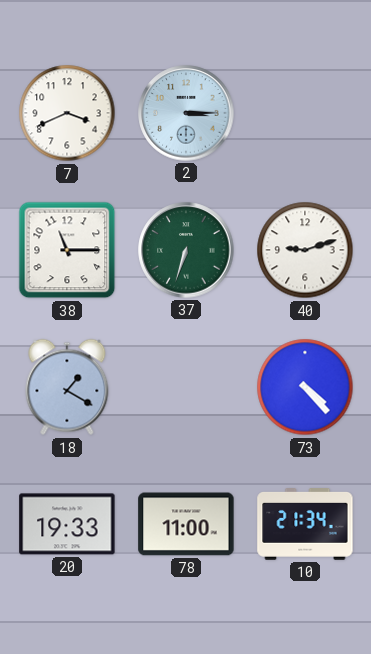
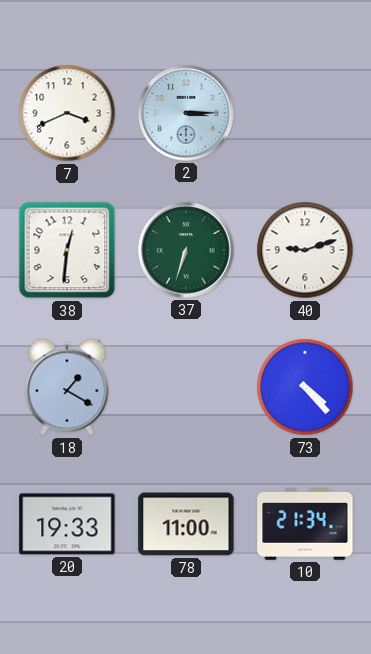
38: 11:15 -> 12:31 (67, 250)
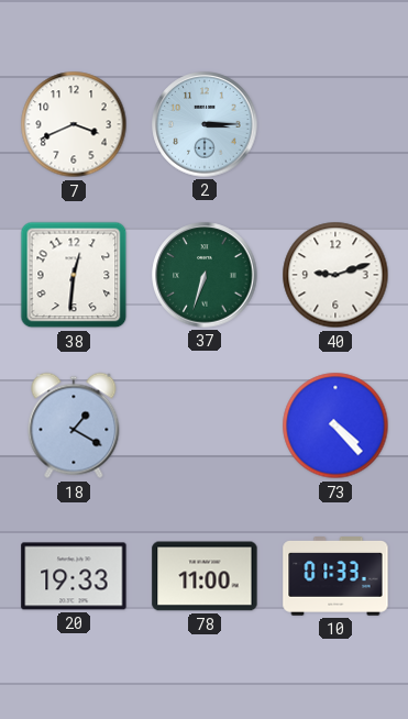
10: 21:34 -> 01:33 (335, 576)
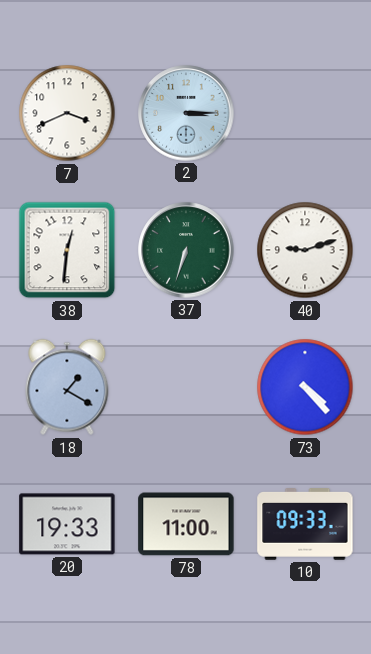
10: 01:33 -> 09:33 (305, 524)
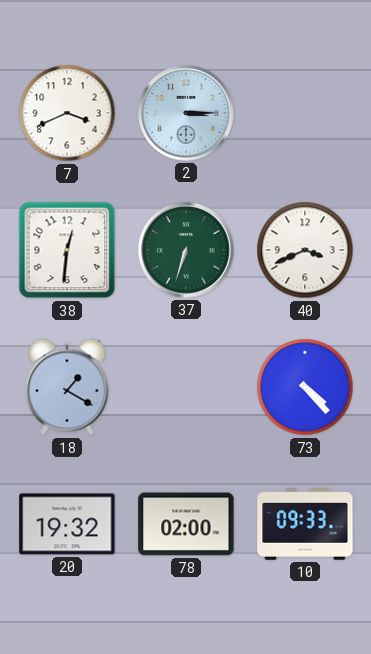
40: 9:12 -> 3:41 (305, 250)
20: 19:33 -> 19:32 (67, 524)
78: 11:00 -> 02:00 (186, 524)
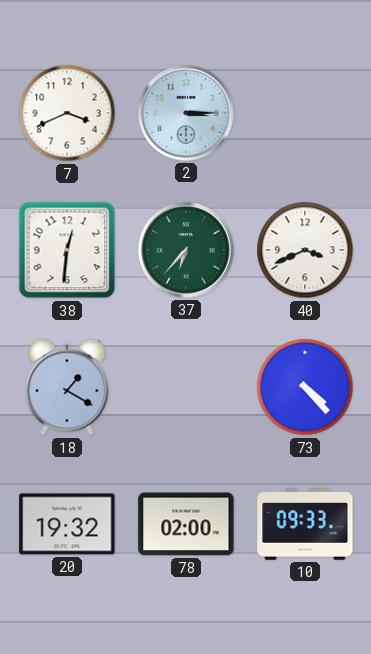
37: 6:33 -> 6:37 (186, 250)
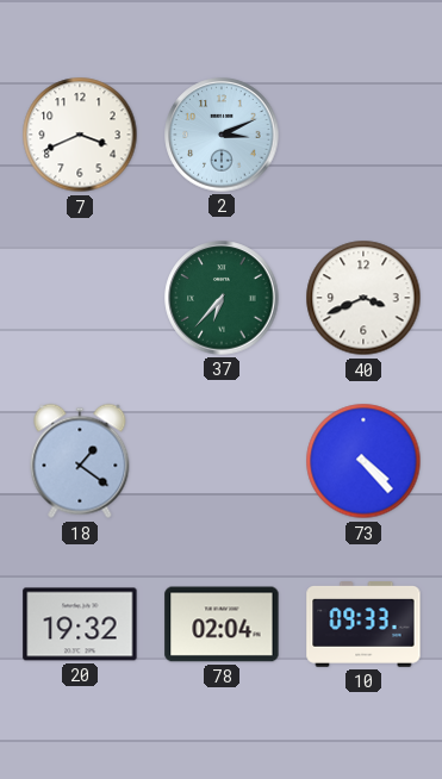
2: 3:15 -> 3:11 (222, 135)
38: 12:31 -> none (67, 250)
18: 1:20 -> 1:21 (80, 461)
78: 02:00 -> 02:04 (222, 624)
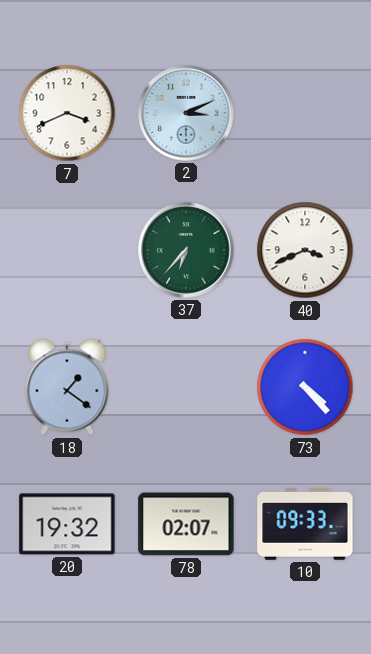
78: 02:04 -> 02:07 (186, 524)
